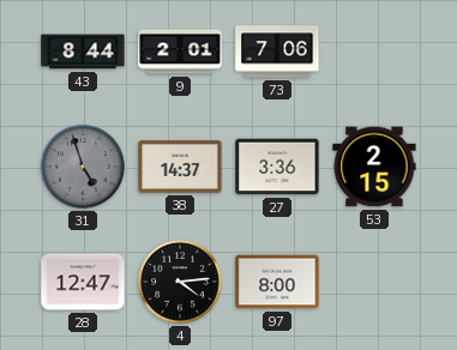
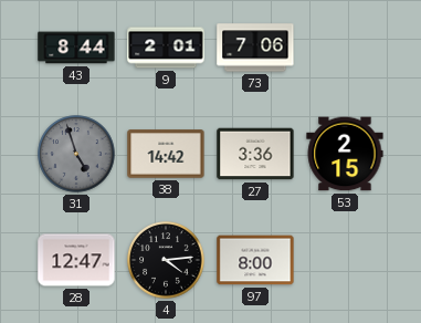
38: 14:37 -> 14:42 (166, 154)
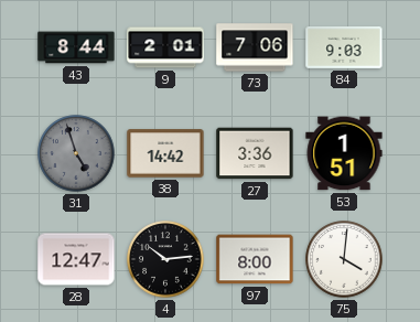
84: none -> 9:03 (344, 47)
53: 2:15 -> 1:51 (344, 153)
4: 4:14 -> 10:14 (165, 259)
75: none -> 4:01 (344, 259)
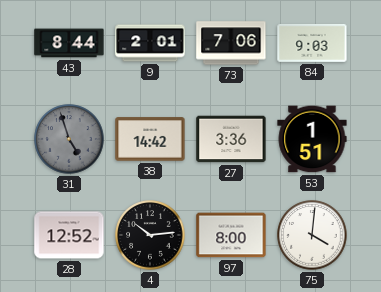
28: 12:47 -> 12:52 (69, 235)
